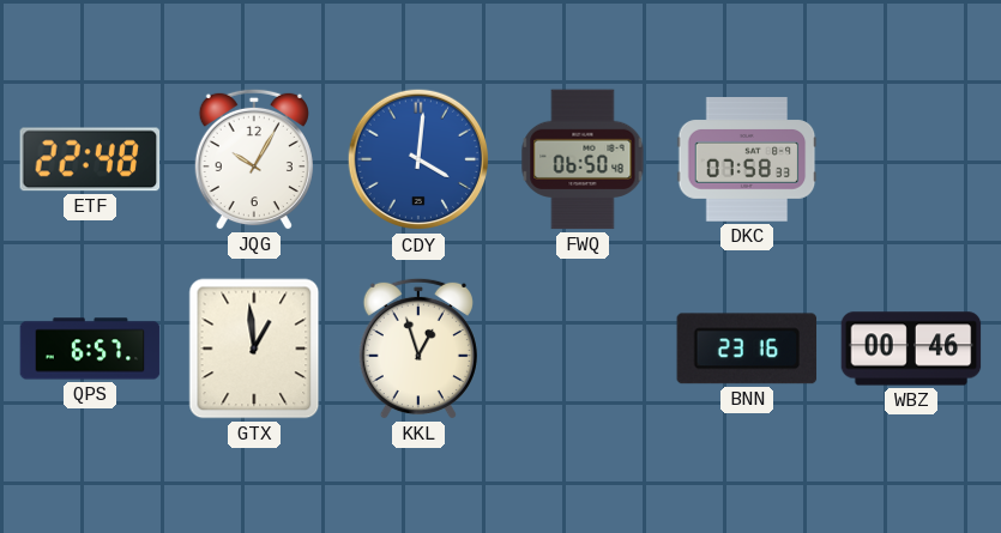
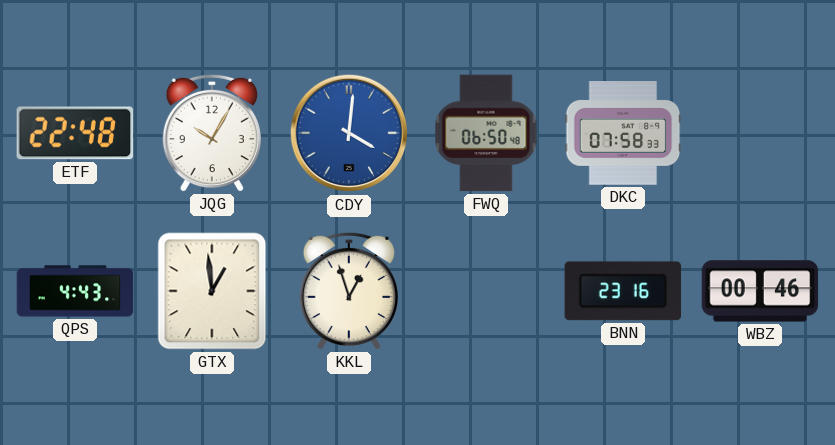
QPS: 6:57 -> 4:43 (75, 291)
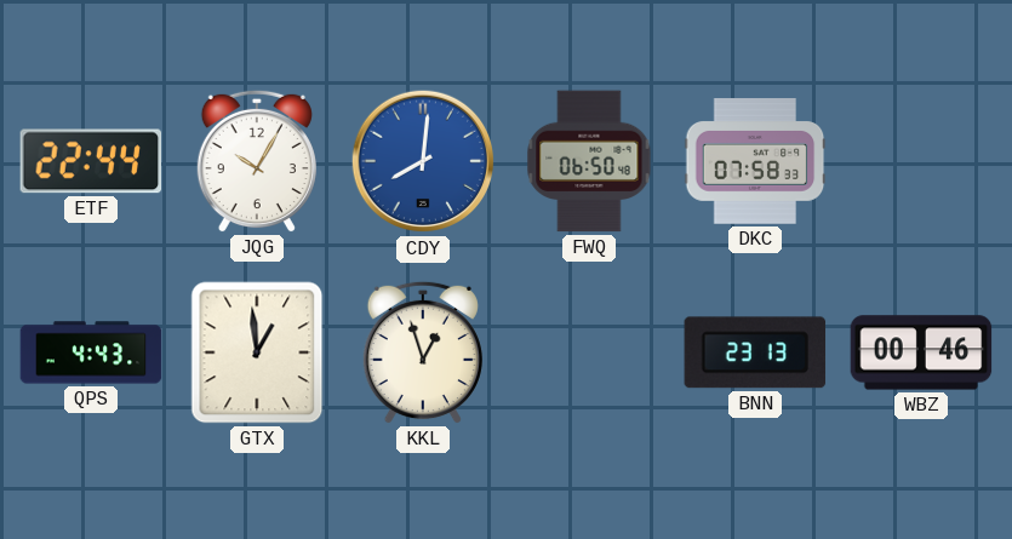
ETF: 22:48 -> 22:44 (91, 161)
CDY: 4:01 -> 8:01 (423, 161)
BNN: 23:16 -> 23:13 (755, 352)
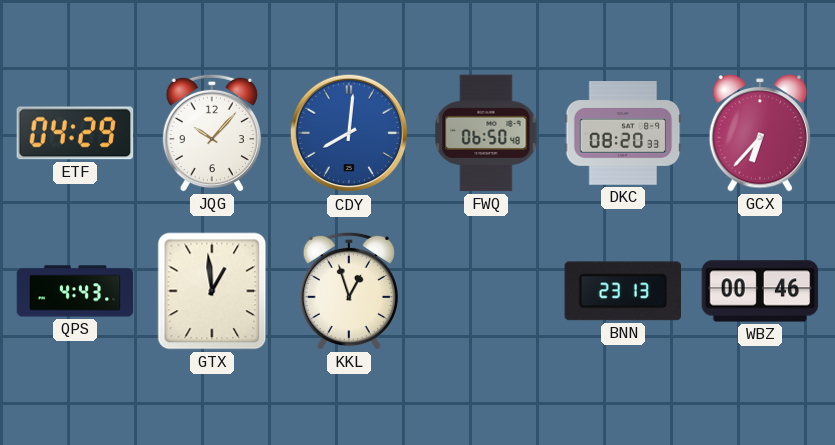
ETF: 22:44 -> 04:29 (75, 133)
JQG: 10:05 -> 10:07 (212, 133)
DKC: 07:58 -> 08:20 (623, 133)
GCX: none -> 6:37 (759, 133)
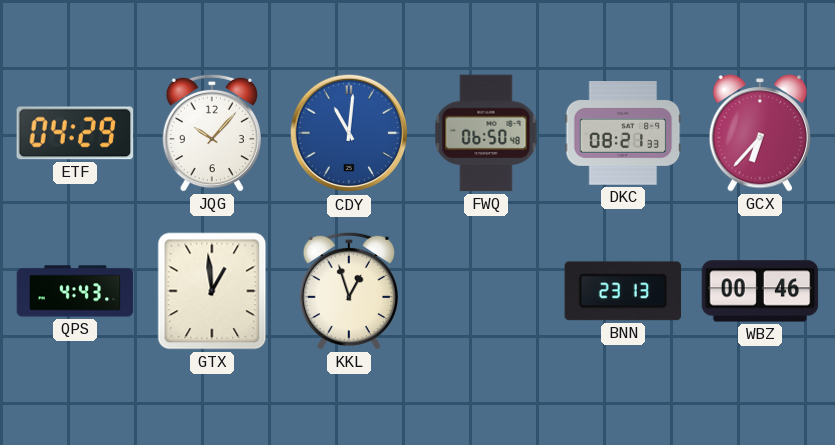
CDY: 8:01 -> 11:01 (349, 133)
DKC: 08:20 -> 08:21 (623, 133)
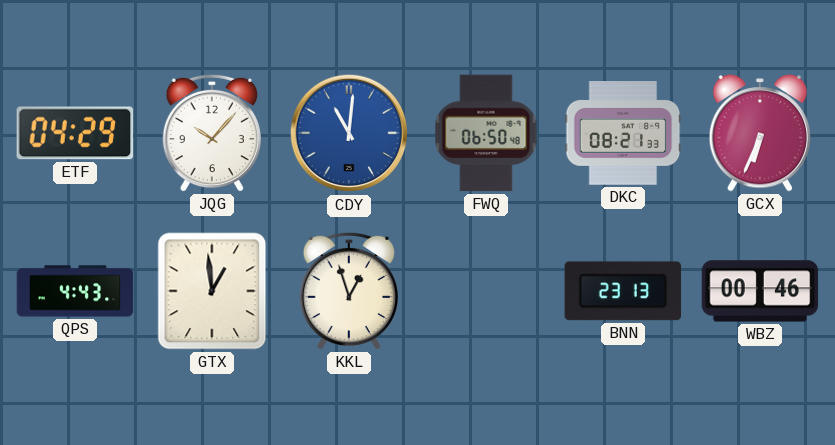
GCX: 6:37 -> 6:34 (759, 133)
